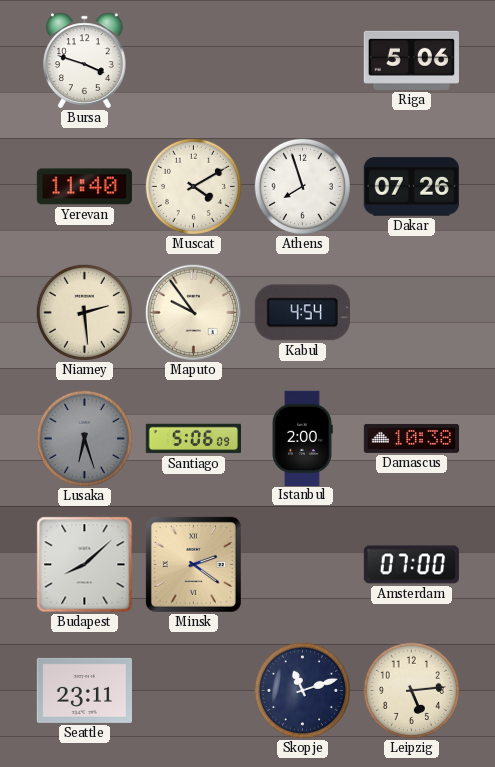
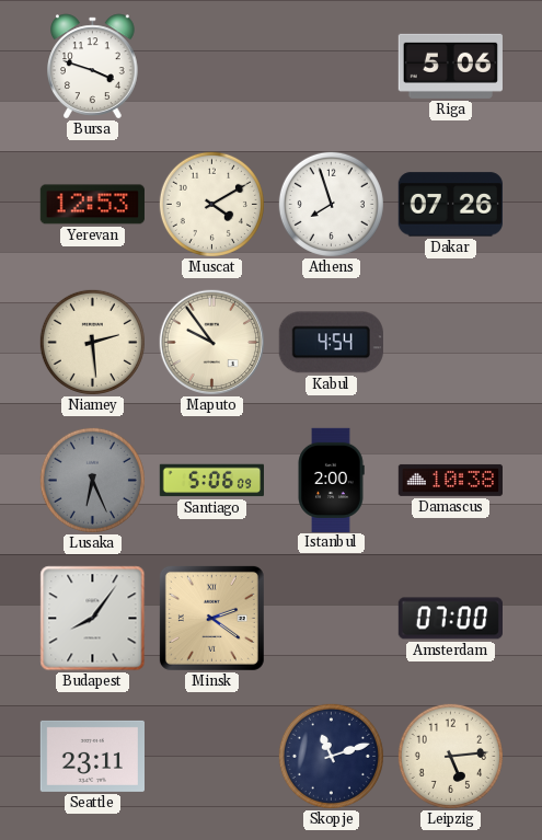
Yerevan: 11:40 -> 12:53 (92, 205)
Lusaka: 6:27 -> 6:26 (92, 480)
Budapest: 8:08 -> 8:06 (93, 619)
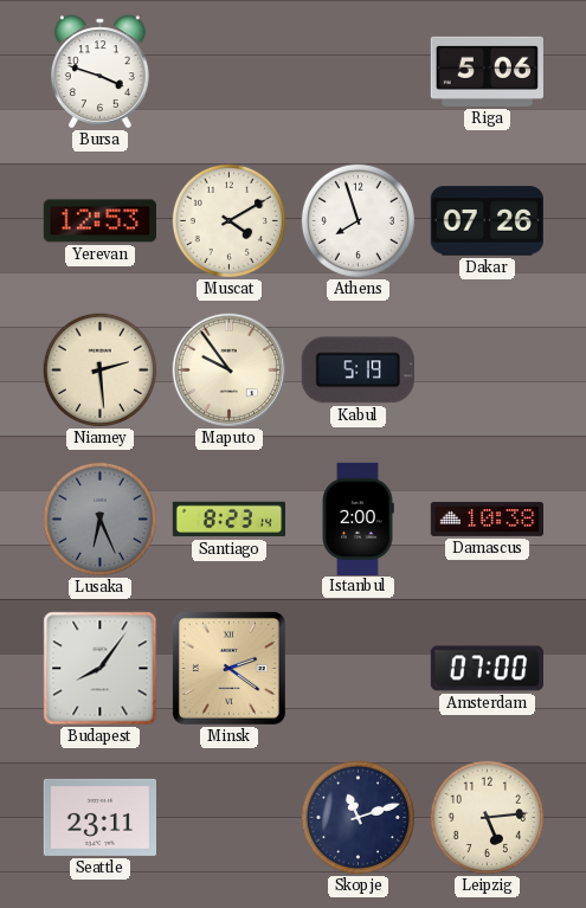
Kabul: 4:54 -> 5:19 (358, 371)
Santiago: 5:06 -> 8:23 (228, 520)
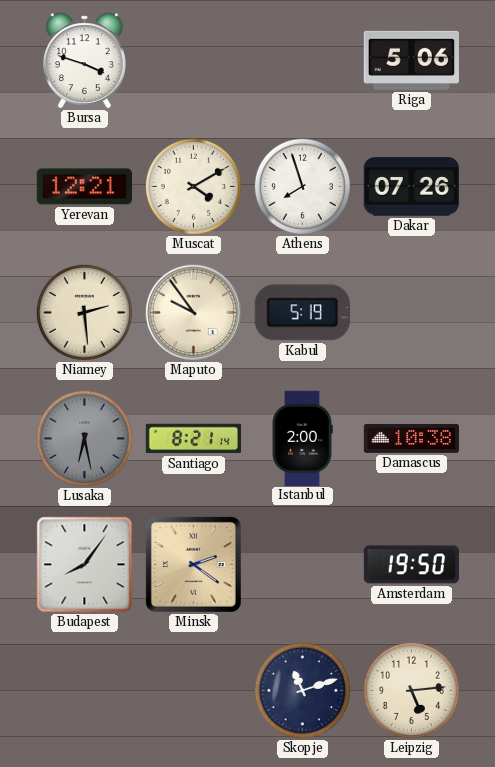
Yerevan: 12:53 -> 12:21 (84, 187)
Lusaka: 6:26 -> 6:28 (84, 438)
Santiago: 8:23 -> 8:21 (193, 439)
Amsterdam: 07:00 -> 19:50 (411, 565)
Seattle: 23:11 -> none (99, 817)
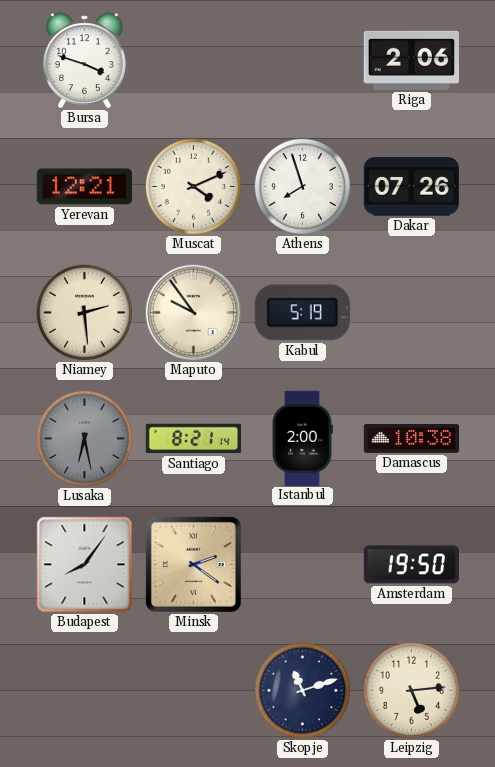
Riga: 5:06 -> 2:06 (411, 60)
Muscat: 4:10 -> 4:11 (193, 186)
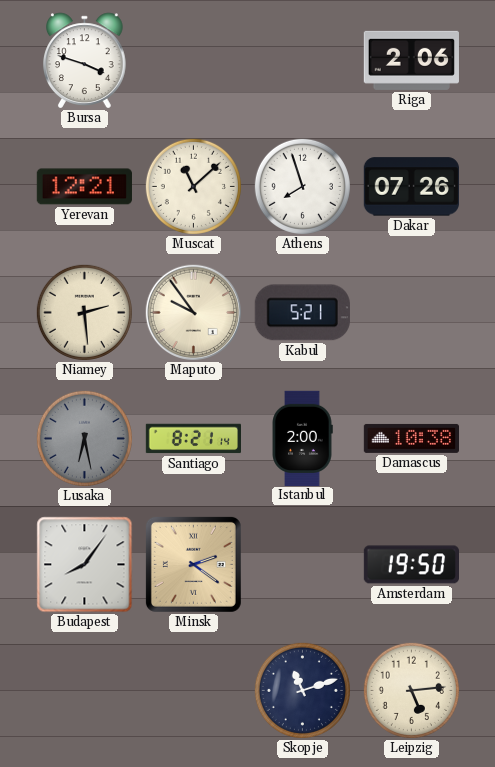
Muscat: 4:11 -> 11:08 (193, 186)
Kabul: 5:19 -> 5:21 (302, 313)
